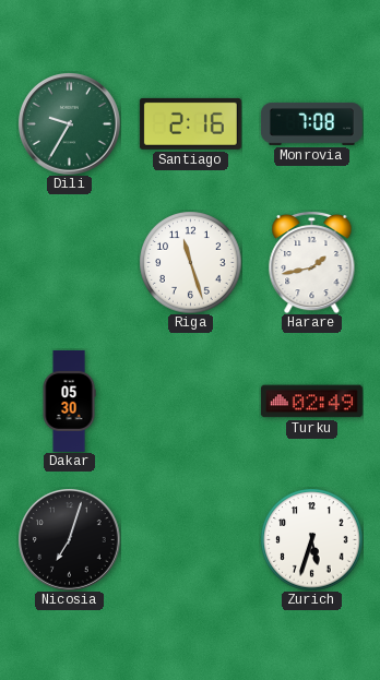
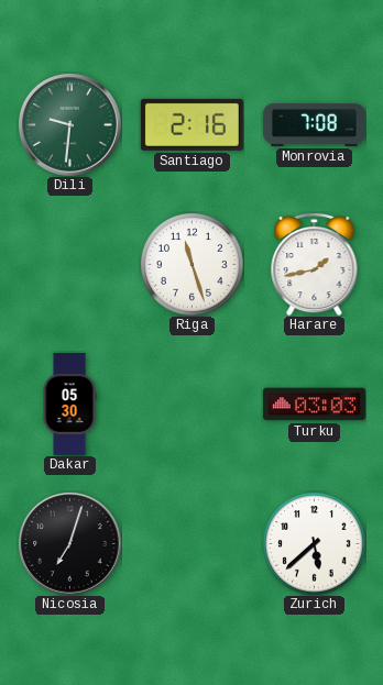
Dili: 9:35 -> 9:31 (70, 125)
Turku: 02:49 -> 03:03 (314, 405)
Zurich: 5:33 -> 5:38 (314, 543)
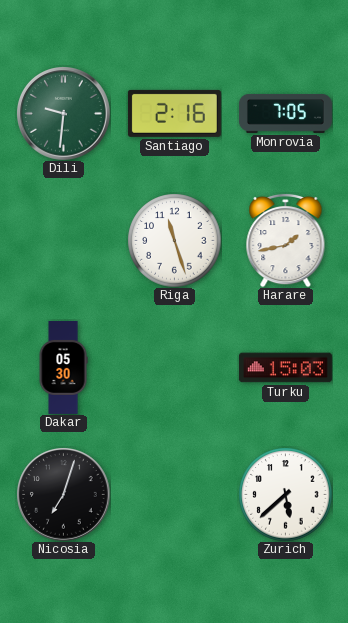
Monrovia: 7:08 -> 7:05 (285, 113)
Turku: 03:03 -> 15:03 (285, 368)
